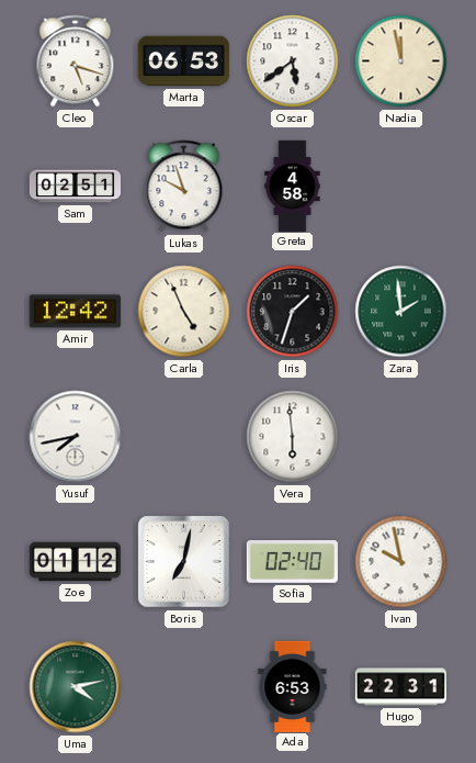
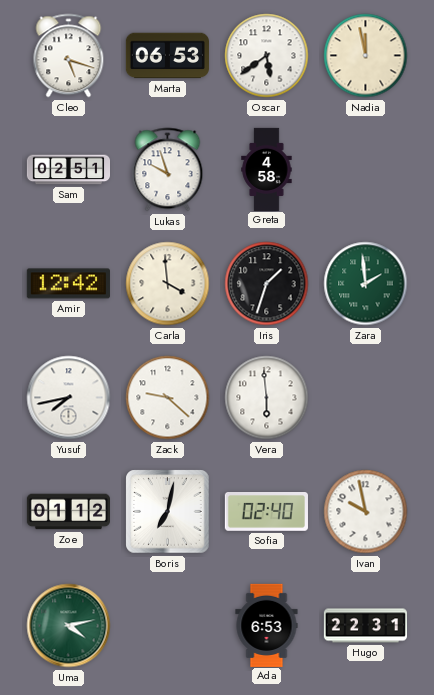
Carla: 4:56 -> 3:59 (168, 284)
Zack: none -> 9:22 (168, 398)
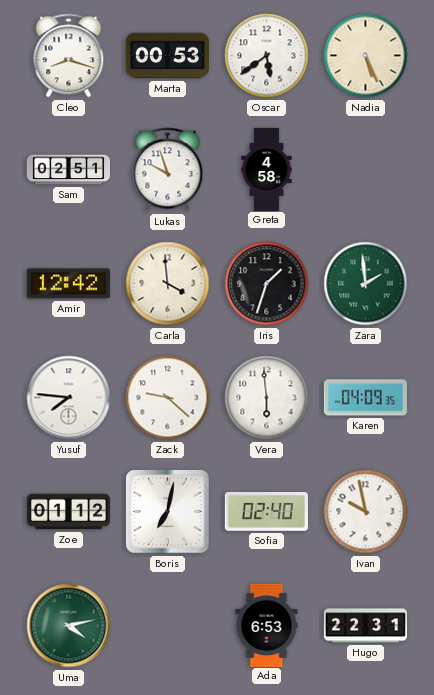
Cleo: 5:18 -> 8:18 (69, 56)
Marta: 06:53 -> 00:53 (167, 56)
Nadia: 11:58 -> 5:26 (366, 56)
Yusuf: 7:43 -> 7:46 (69, 398)
Karen: none -> 04:09 (365, 398)
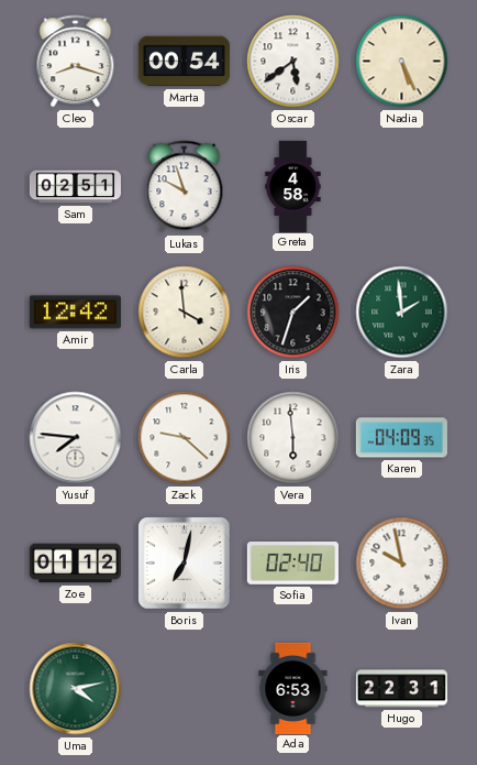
Marta: 00:53 -> 00:54 (184, 62)
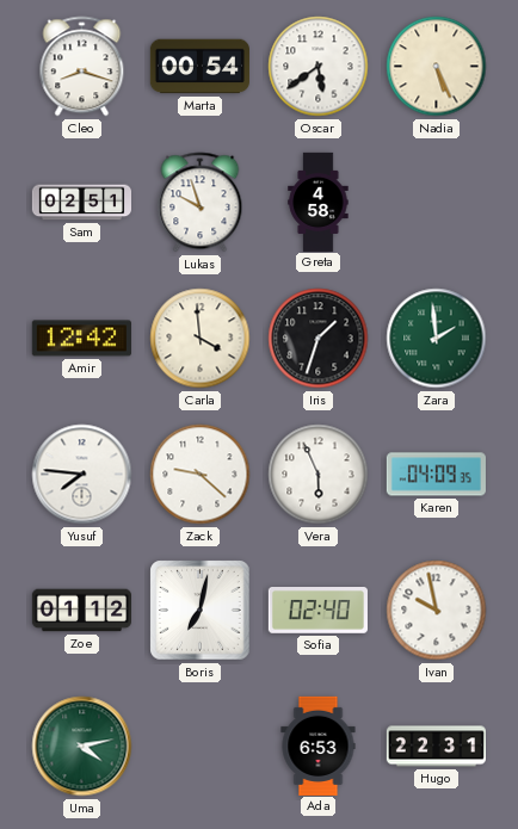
Vera: 5:59 -> 5:56 (319, 475)
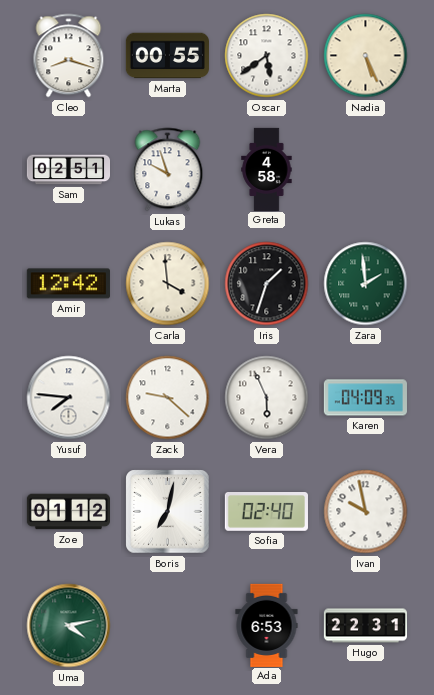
Marta: 00:54 -> 00:55 (167, 56)
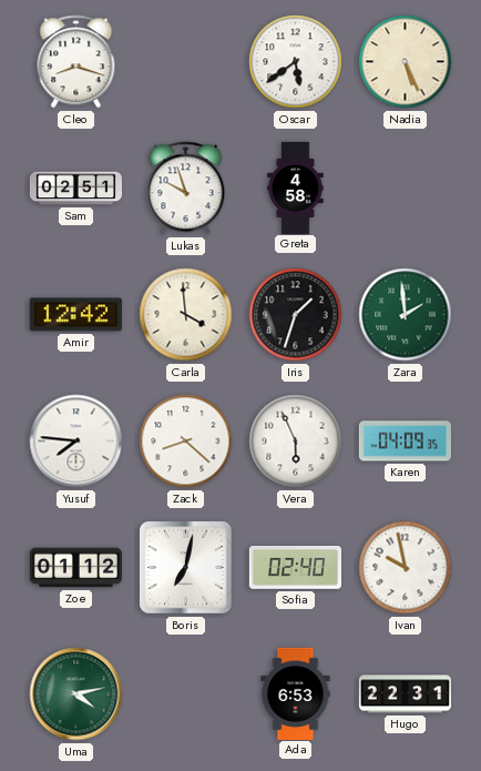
Marta: 00:55 -> none (167, 56)
Zack: 9:22 -> 8:22 (186, 442)
